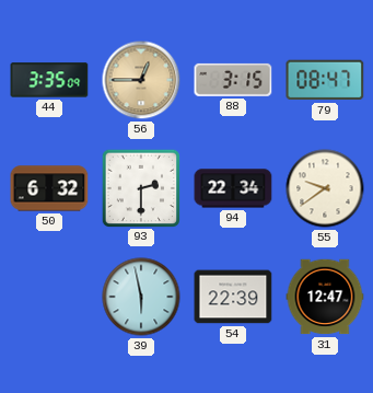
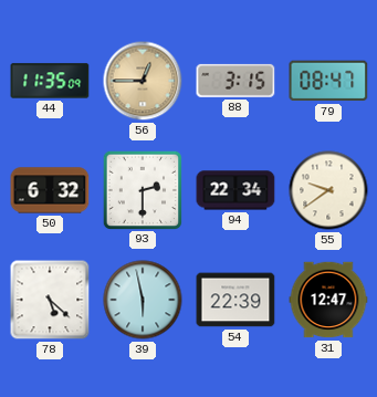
44: 3:35 -> 11:35 (50, 81)
78: none -> 5:22 (50, 300)
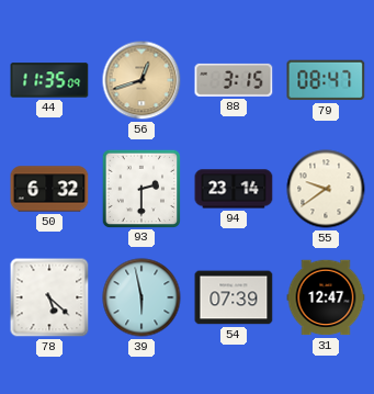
56: 12:45 -> 12:42 (141, 80)
94: 22:34 -> 23:14 (234, 189)
54: 22:39 -> 07:39 (234, 297)
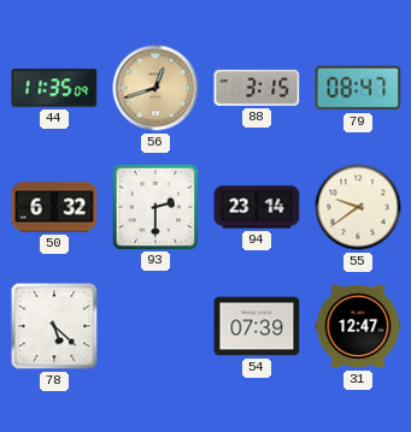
39: 5:58 -> none (141, 297)
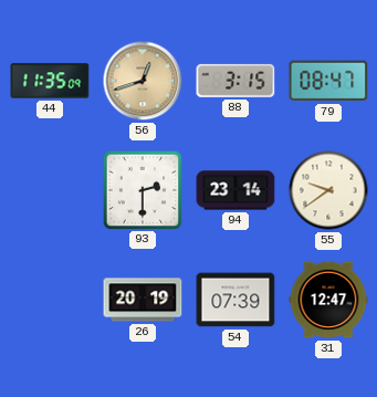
50: 6:32 -> none (54, 207)
78: 5:22 -> none (54, 326)
26: none -> 20:19 (143, 300)
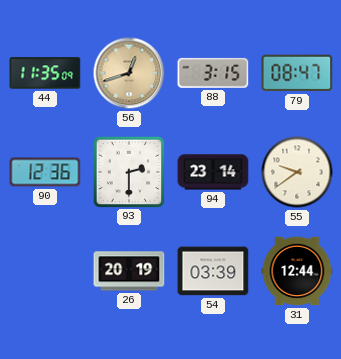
90: none -> 12:36 (45, 172)
54: 07:39 -> 03:39 (213, 271)
31: 12:47 -> 12:44 (297, 271)
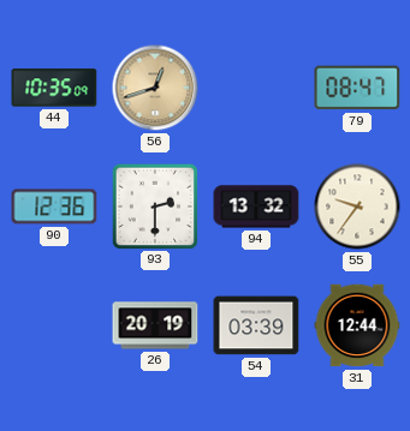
44: 11:35 -> 10:35 (54, 88)
88: 3:15 -> none (213, 73)
94: 23:14 -> 13:32 (256, 206)
55: 9:39 -> 9:36 (357, 206)
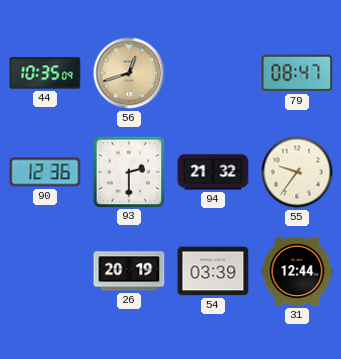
94: 13:32 -> 21:32 (213, 172)
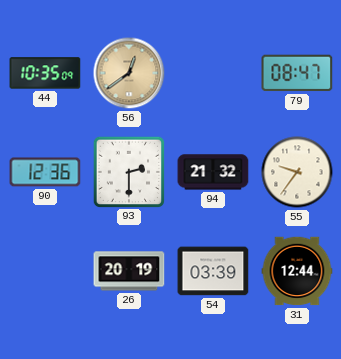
56: 12:42 -> 12:39 (129, 73)
